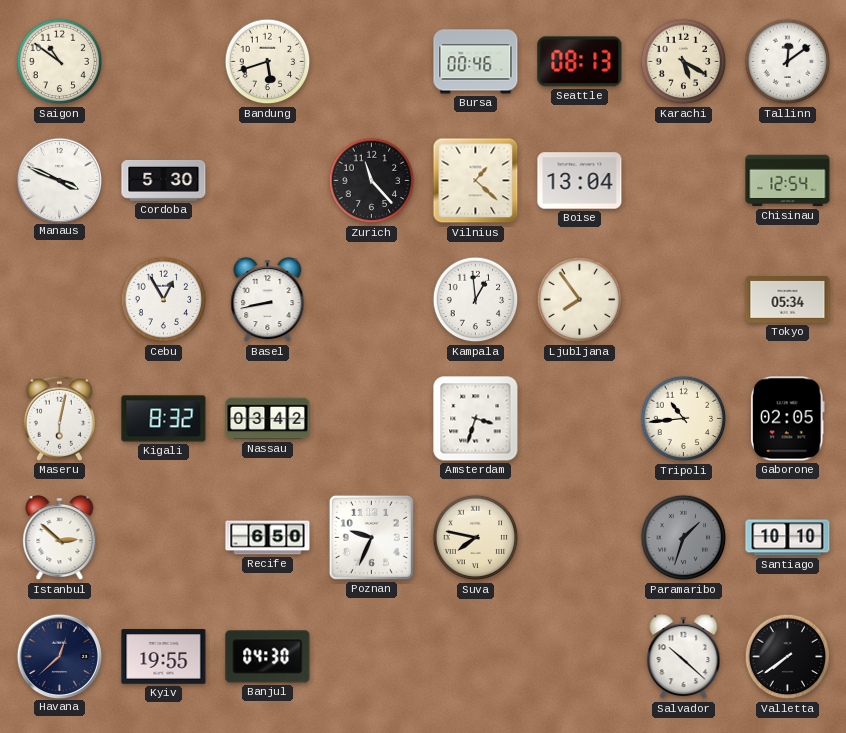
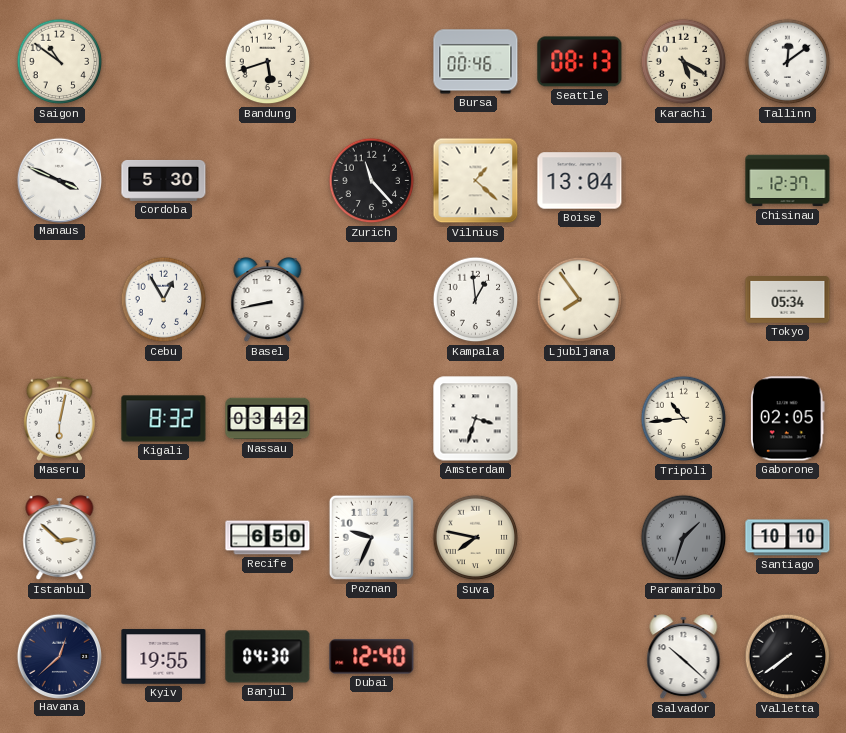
Chisinau: 12:54 -> 12:37 (788, 181)
Dubai: none -> 12:40 (372, 657)
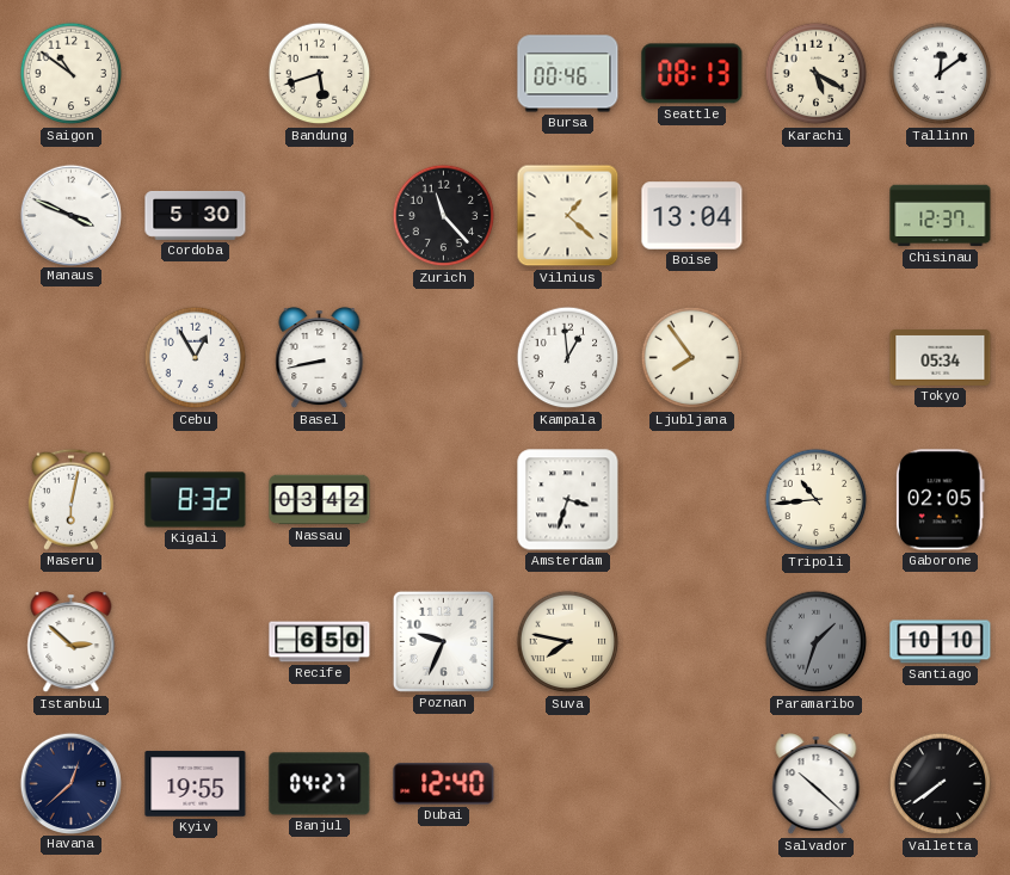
Banjul: 04:30 -> 04:27 (320, 784)
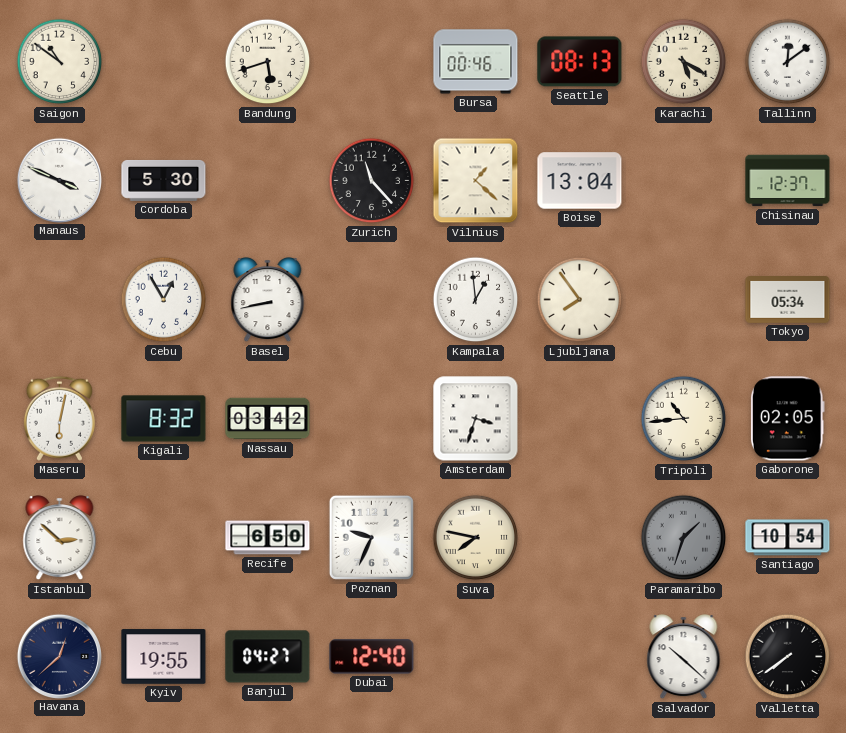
Santiago: 10:10 -> 10:54 (788, 538)
